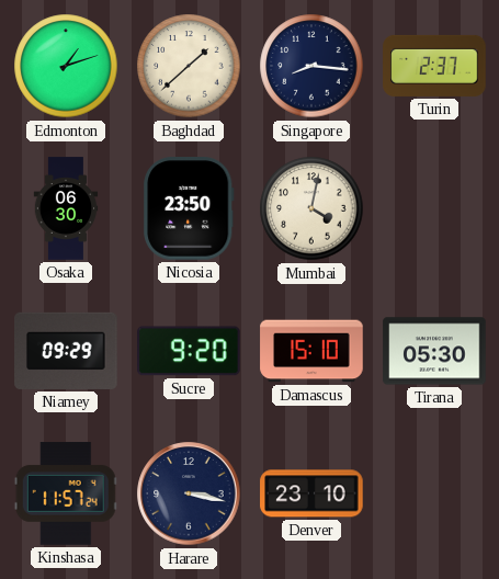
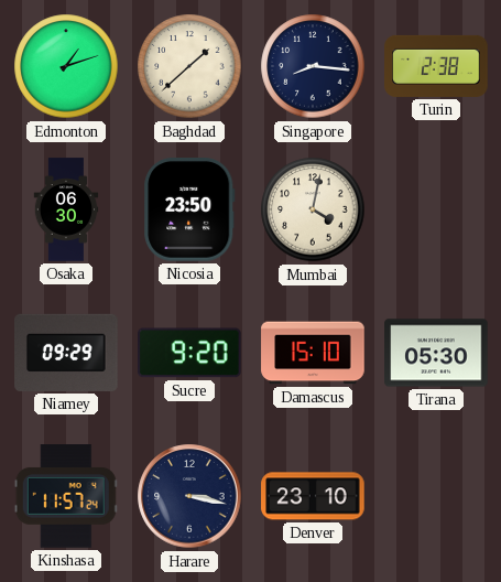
Turin: 2:37 -> 2:38 (436, 66)
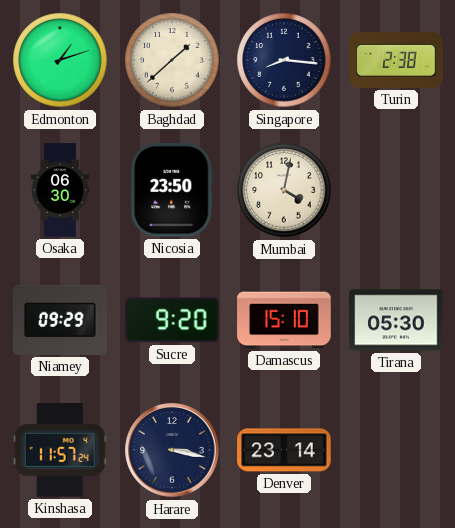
Denver: 23:10 -> 23:14 (284, 450)
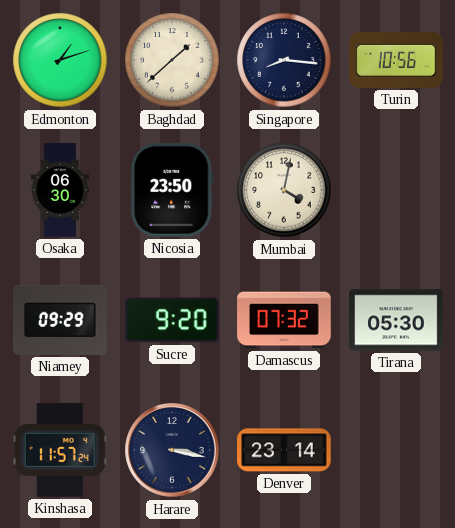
Turin: 2:38 -> 10:56 (396, 60)
Damascus: 15:10 -> 07:32 (284, 320)
